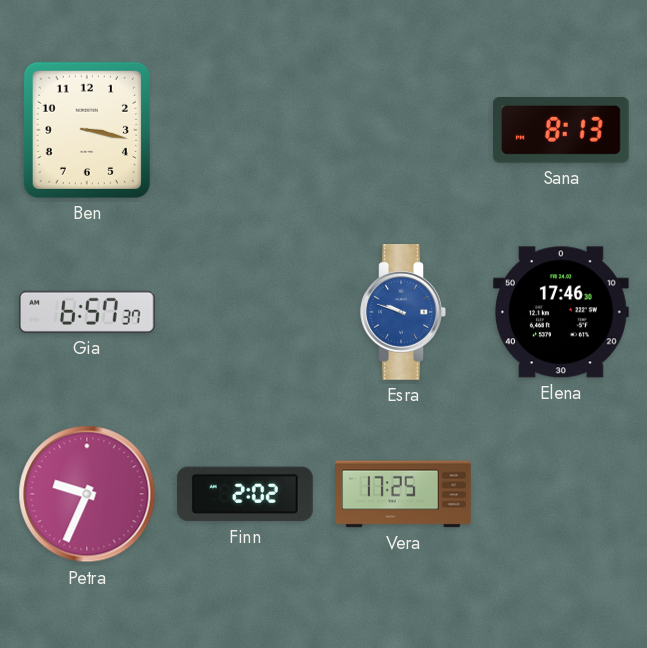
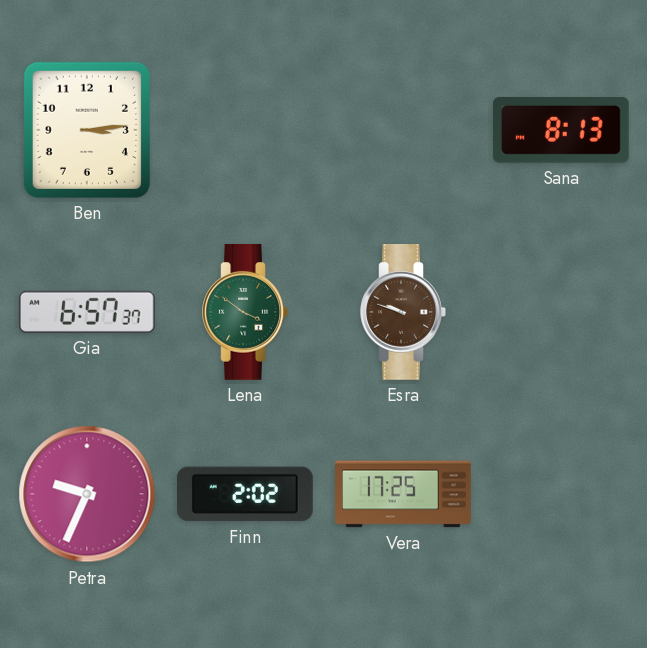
Ben: 3:17 -> 3:14 (87, 130)
Lena: none -> 3:51 (245, 313)
Esra dial: blue -> brown (403, 313)
Elena: 17:46 -> none (561, 312)
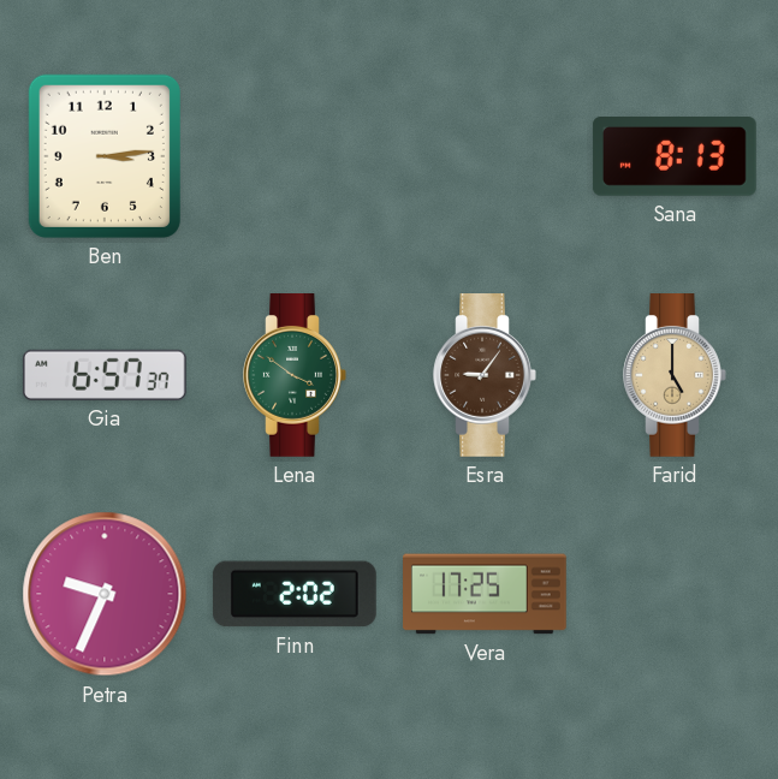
Esra: 9:48 -> 9:06 (485, 376)
Farid: none -> 5:00 (675, 376)
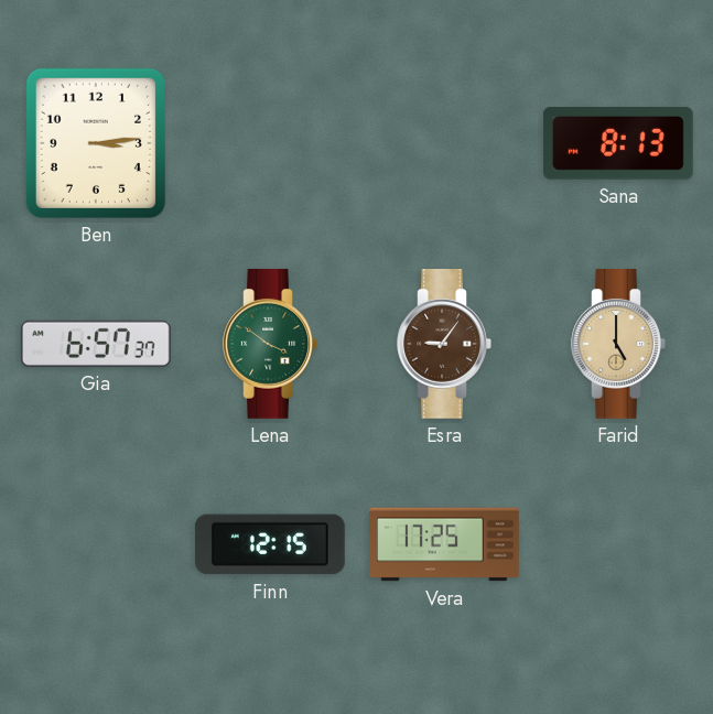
Petra: 9:34 -> none (105, 594)
Finn: 2:02 -> 12:15 (270, 544)
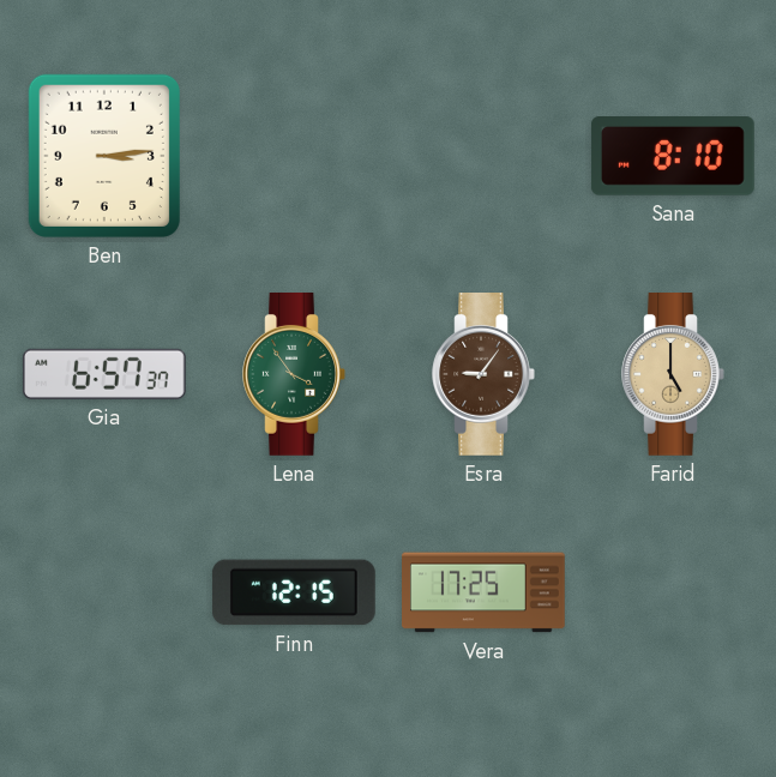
Sana: 8:13 -> 8:10 (673, 156)
Lena: 3:51 -> 3:54 (294, 375)
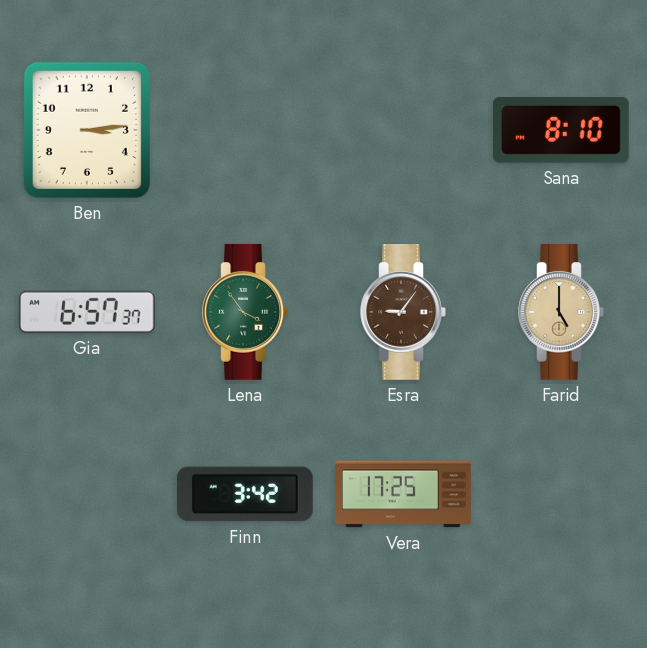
Finn: 12:15 -> 3:42 (245, 494)
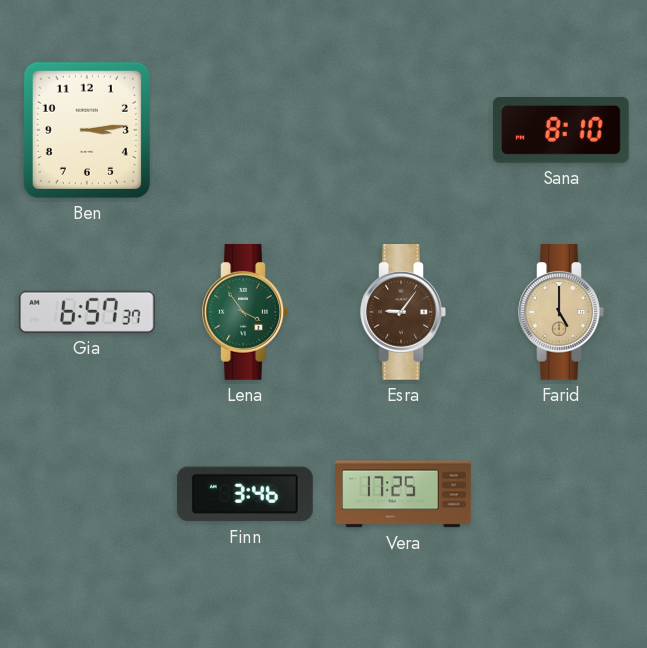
Finn: 3:42 -> 3:46 (245, 494)
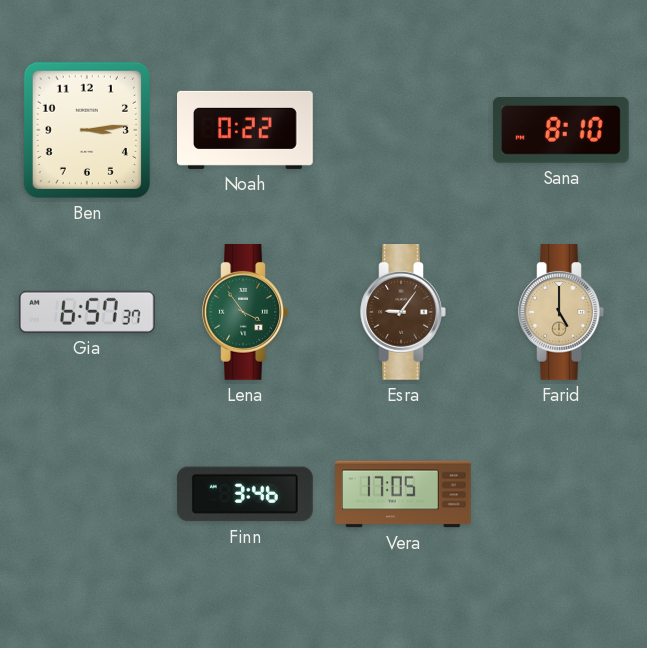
Noah: none -> 0:22 (246, 130)
Vera: 17:25 -> 17:05 (404, 494)
